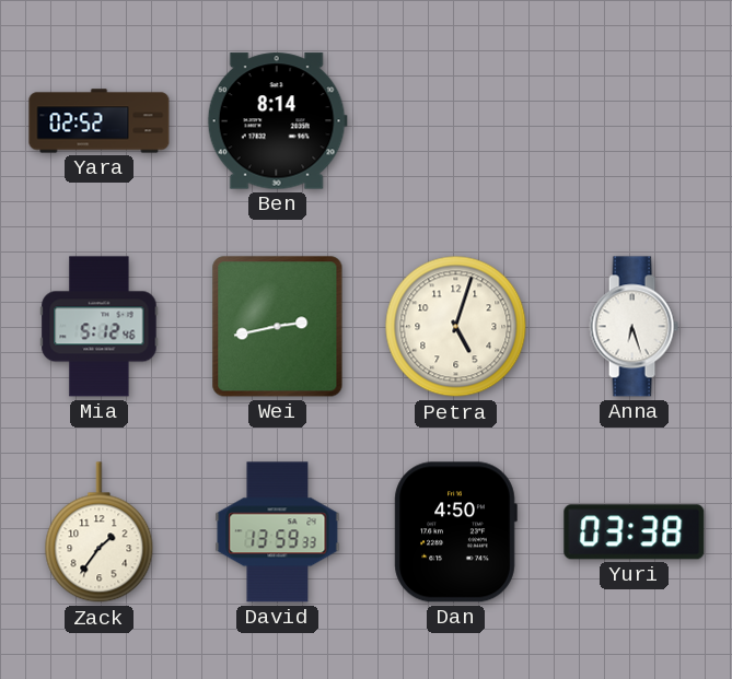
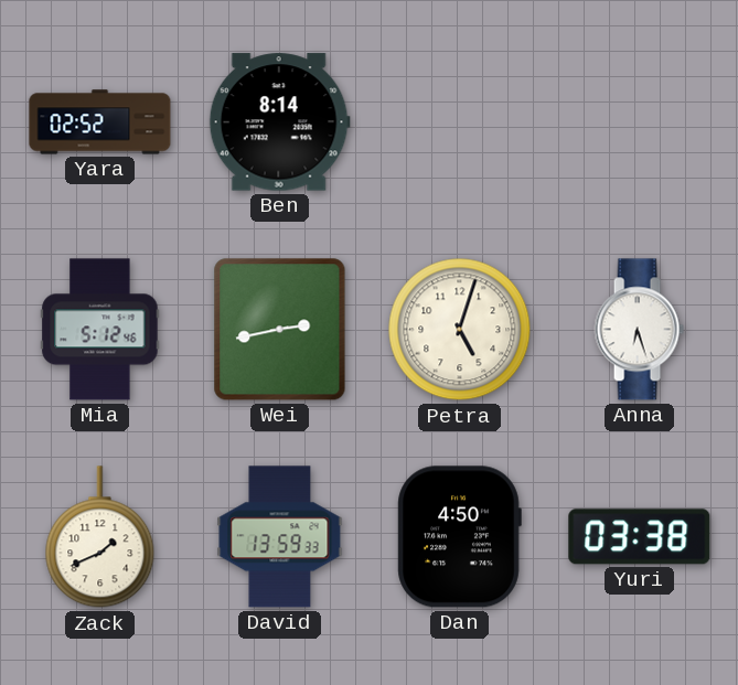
Zack: 1:36 -> 1:41 (100, 537)
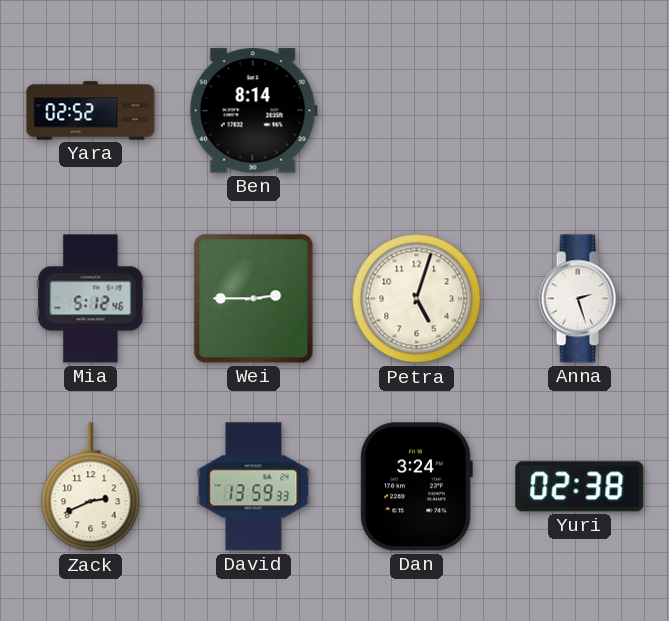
Wei: 2:43 -> 2:45 (254, 299)
Anna: 6:27 -> 2:27 (579, 299)
Zack: 1:41 -> 2:41 (91, 487)
Dan: 4:50 -> 3:24 (416, 487)
Yuri: 03:38 -> 02:38 (580, 487)
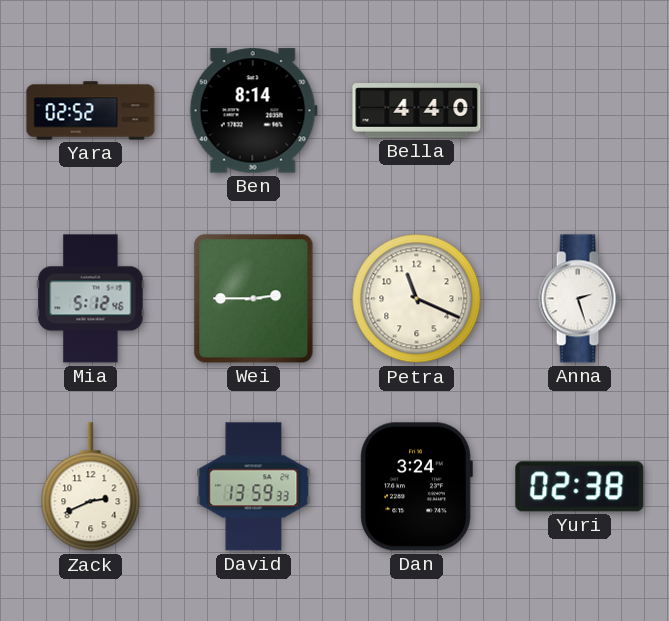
Bella: none -> 4:40 (417, 111)
Petra: 5:03 -> 11:19 (417, 299)
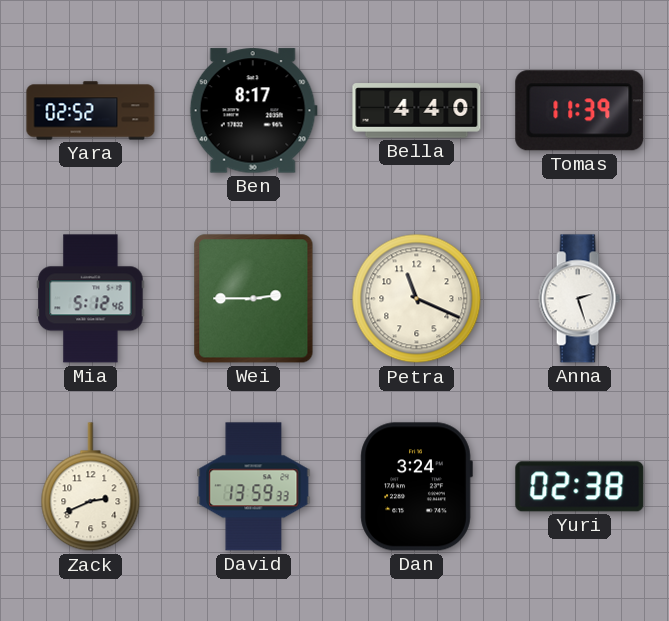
Ben: 8:14 -> 8:17 (253, 111)
Tomas: none -> 11:39 (580, 111)
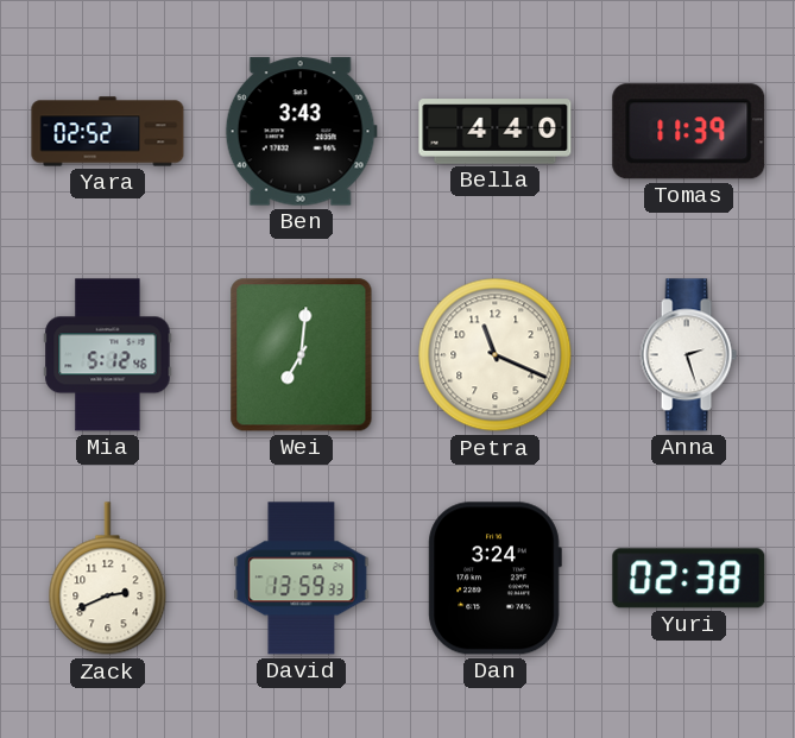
Ben: 8:17 -> 3:43 (301, 132)
Wei: 2:45 -> 7:01 (302, 355)
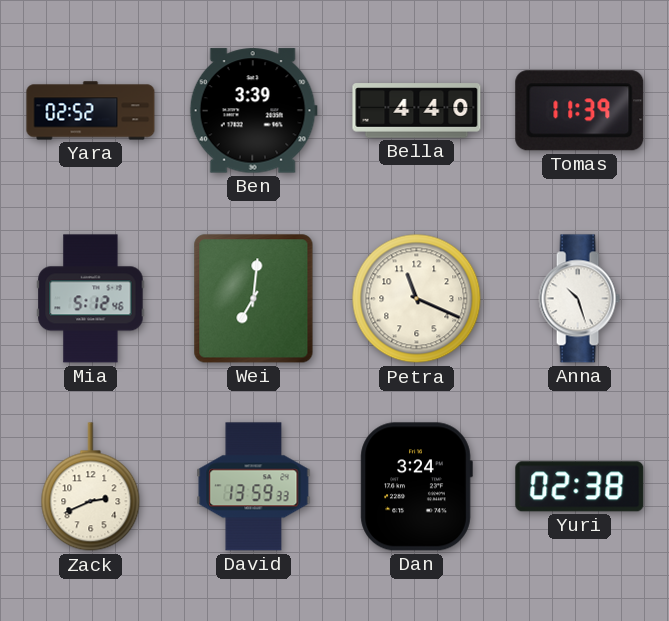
Ben: 3:43 -> 3:39 (253, 111)
Anna: 2:27 -> 10:27 (579, 299)
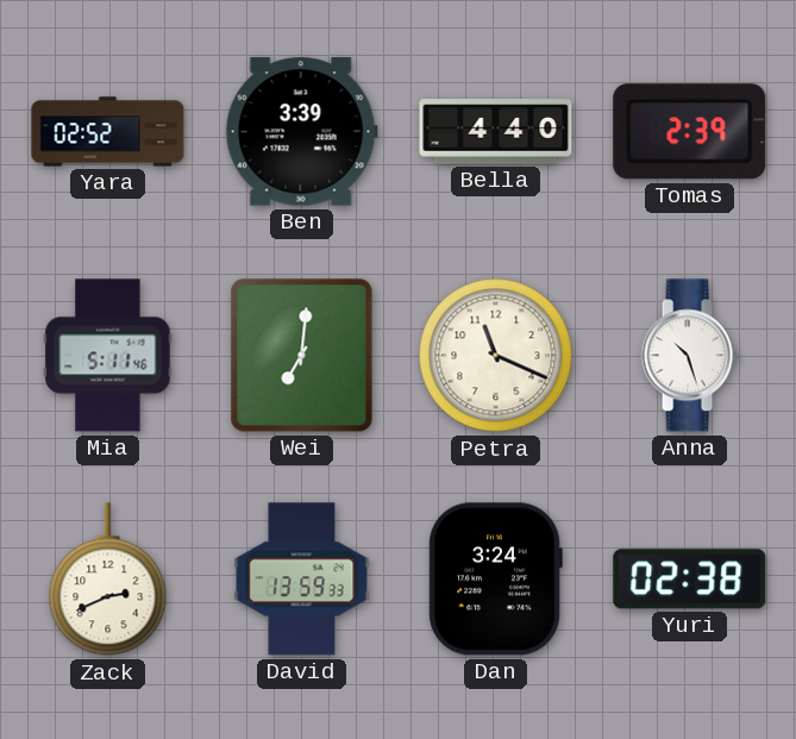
Tomas: 11:39 -> 2:39 (690, 132)
Mia: 5:12 -> 5:11 (108, 356)
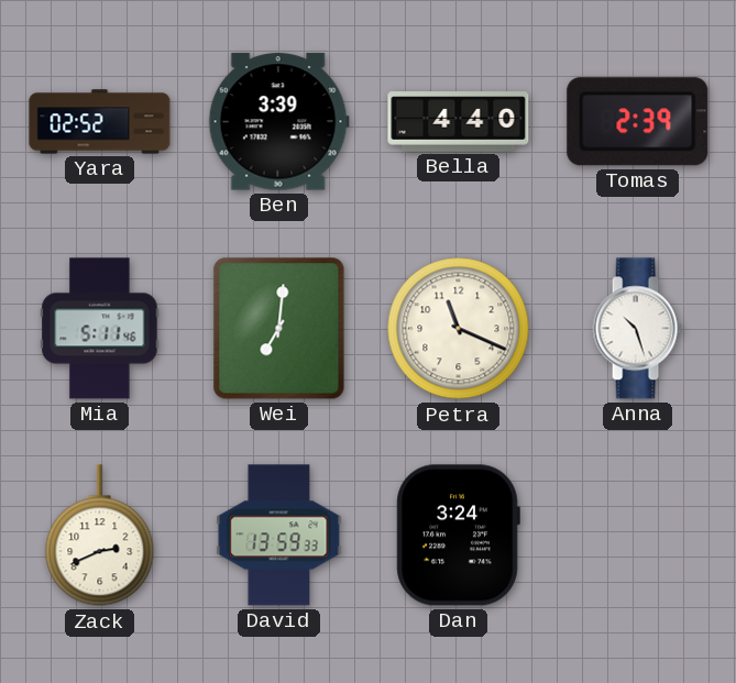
Yuri: 02:38 -> none (690, 580)
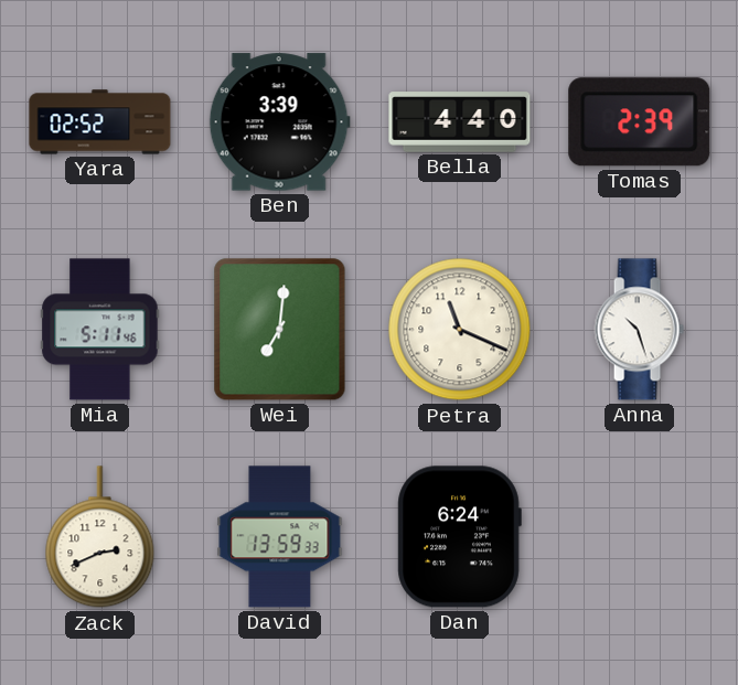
Dan: 3:24 -> 6:24 (459, 537)
